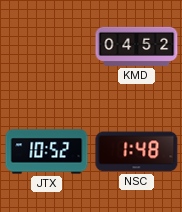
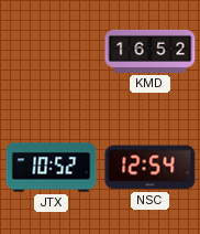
KMD: 04:52 -> 16:52 (151, 51)
NSC: 1:48 -> 12:54 (151, 168)
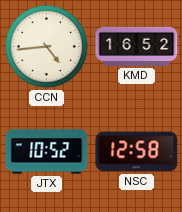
CCN: none -> 4:44 (46, 46)
NSC: 12:54 -> 12:58 (137, 152)
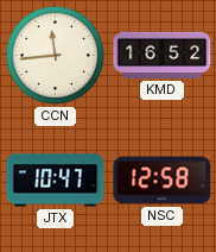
CCN: 4:44 -> 11:44 (55, 55)
JTX: 10:52 -> 10:47 (56, 181)
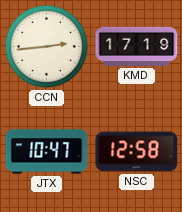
CCN: 11:44 -> 2:44 (46, 46)
KMD: 16:52 -> 17:19 (137, 46)
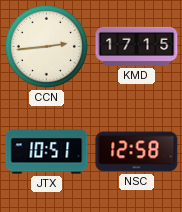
KMD: 17:19 -> 17:15 (137, 46)
JTX: 10:47 -> 10:51 (47, 152)
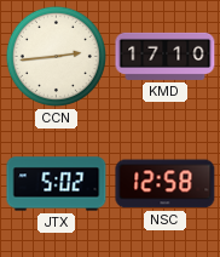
KMD: 17:15 -> 17:10 (166, 56)
JTX: 10:51 -> 5:02 (57, 184)
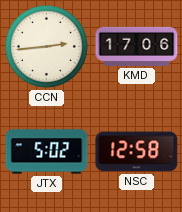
KMD: 17:10 -> 17:06 (137, 46)
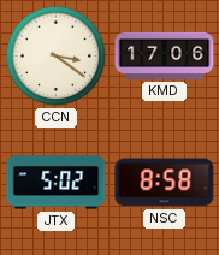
CCN: 2:44 -> 3:21 (55, 55)
NSC: 12:58 -> 8:58 (165, 183)
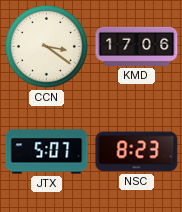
JTX: 5:02 -> 5:07 (47, 152)
NSC: 8:58 -> 8:23 (137, 152)
